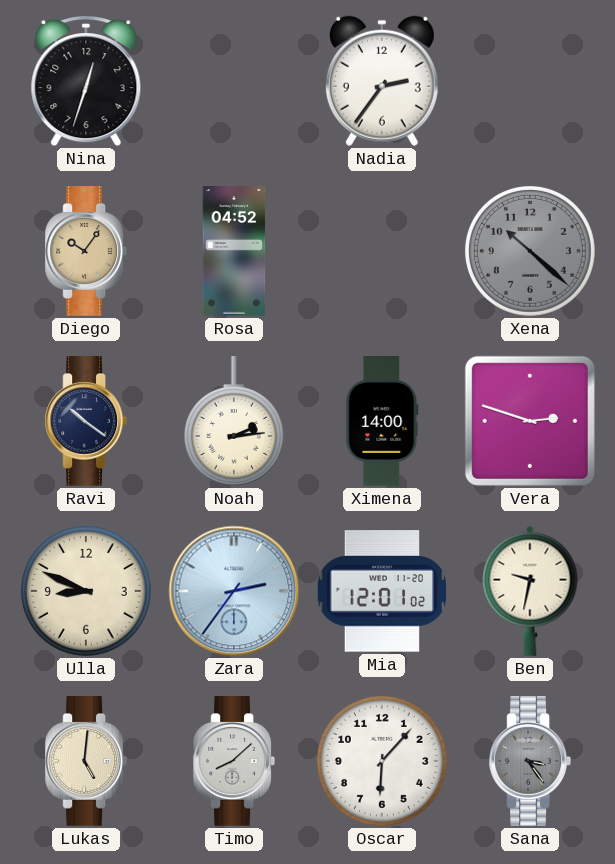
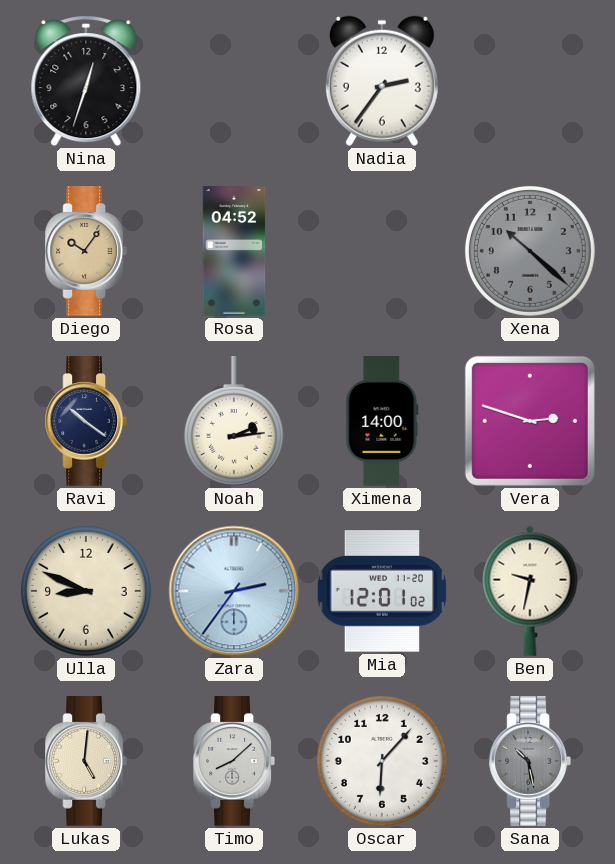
Sana: 3:24 -> 10:28 (529, 762)
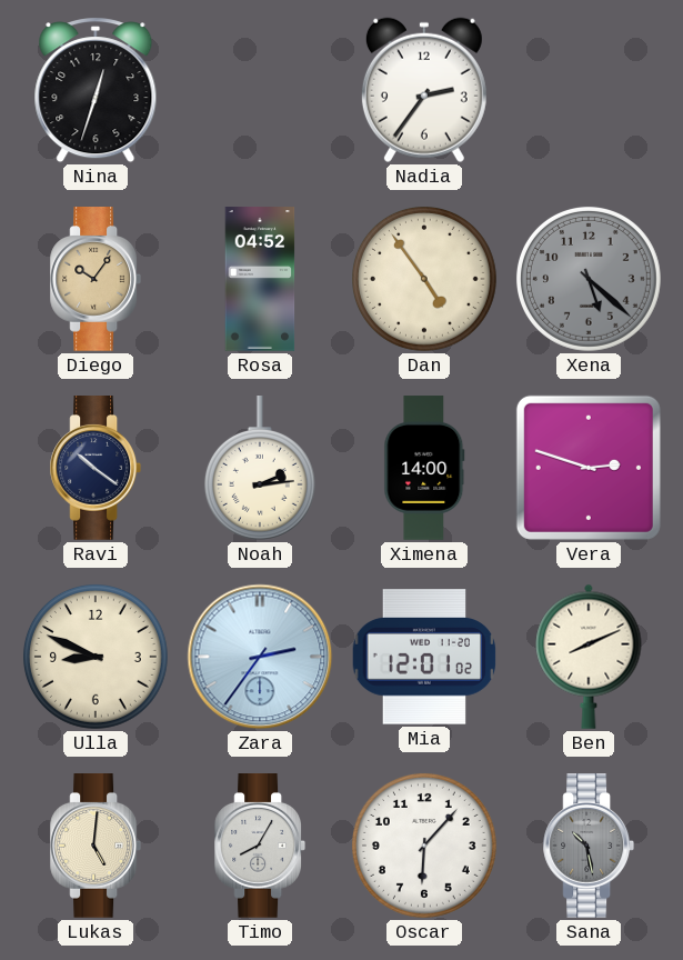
Dan: none -> 4:54 (424, 279)
Xena: 10:22 -> 5:22 (589, 279)
Ben: 9:32 -> 8:11 (589, 657)
Timo: 8:08 -> 8:05 (259, 847)
